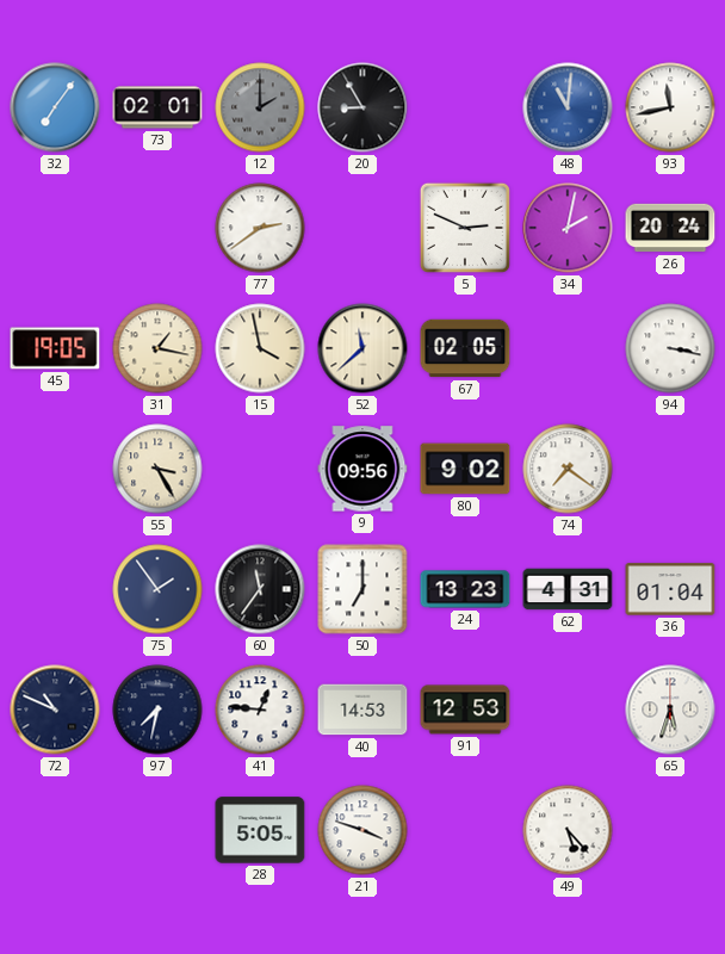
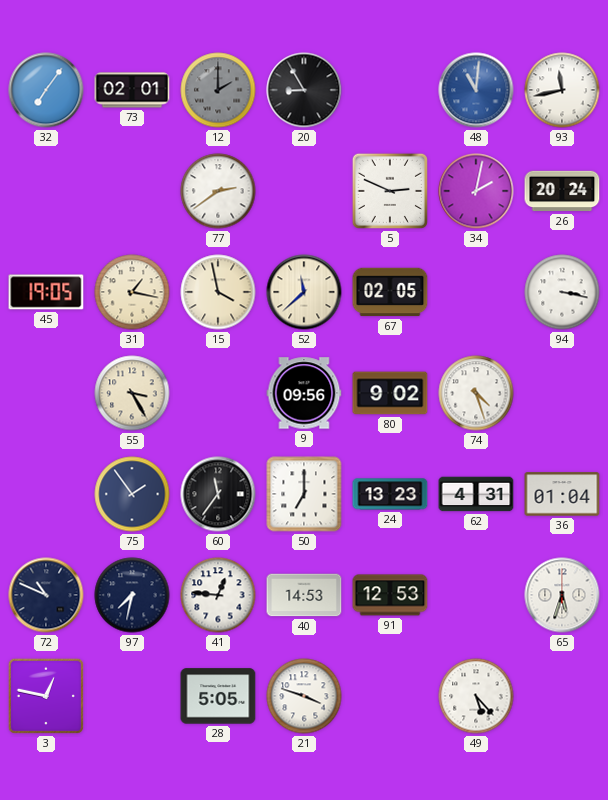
74: 7:21 -> 4:27 (476, 393)
3: none -> 12:47 (46, 696)
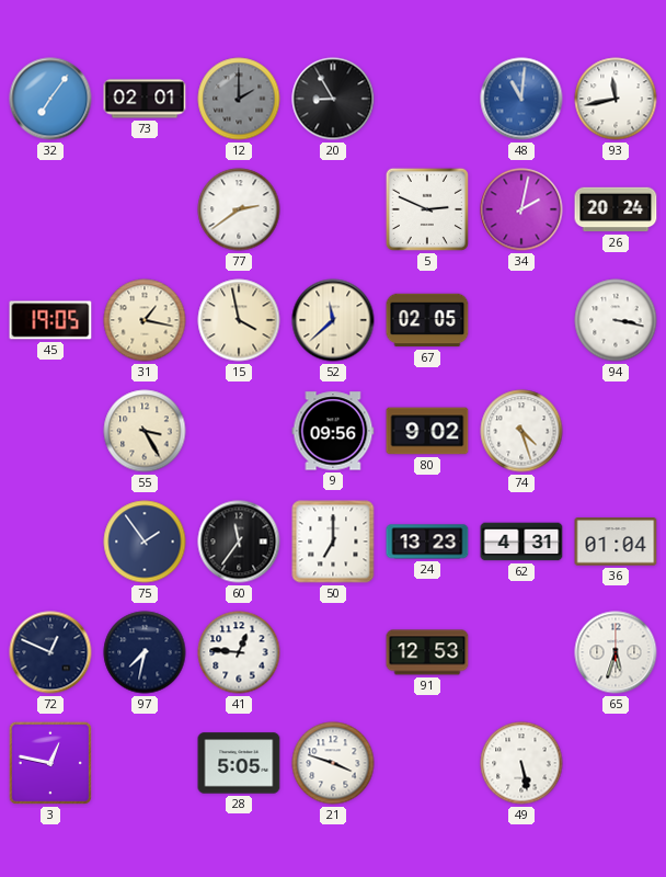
72: 10:49 -> 12:49 (50, 652)
40: 14:53 -> none (304, 595)
49: 5:23 -> 5:28 (521, 763)
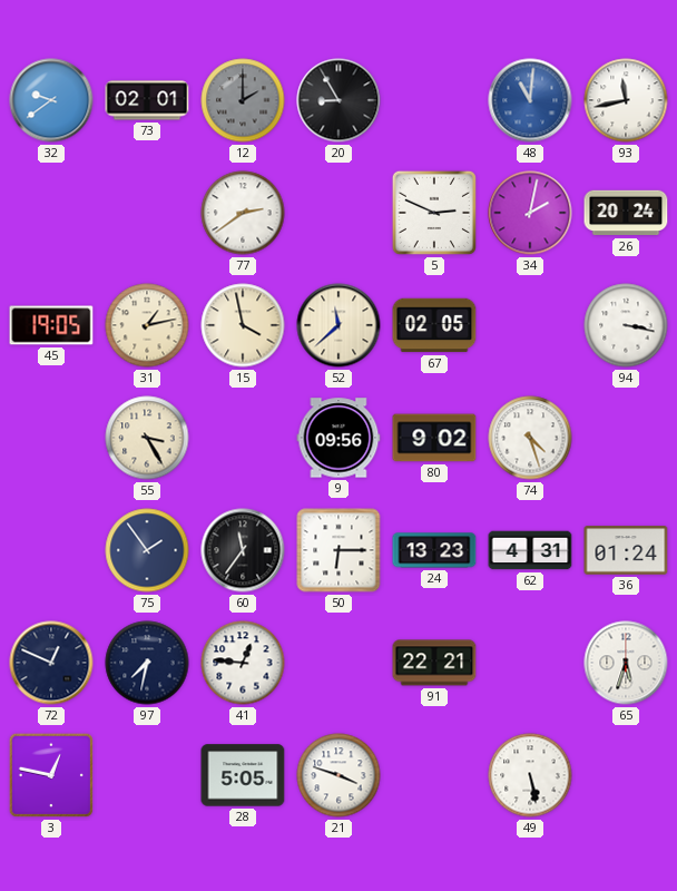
32: 7:06 -> 9:39 (51, 100)
31: 1:17 -> 1:13 (147, 325)
50: 7:00 -> 6:15 (338, 550)
36: 01:04 -> 01:24 (626, 550)
91: 12:53 -> 22:21 (434, 663)
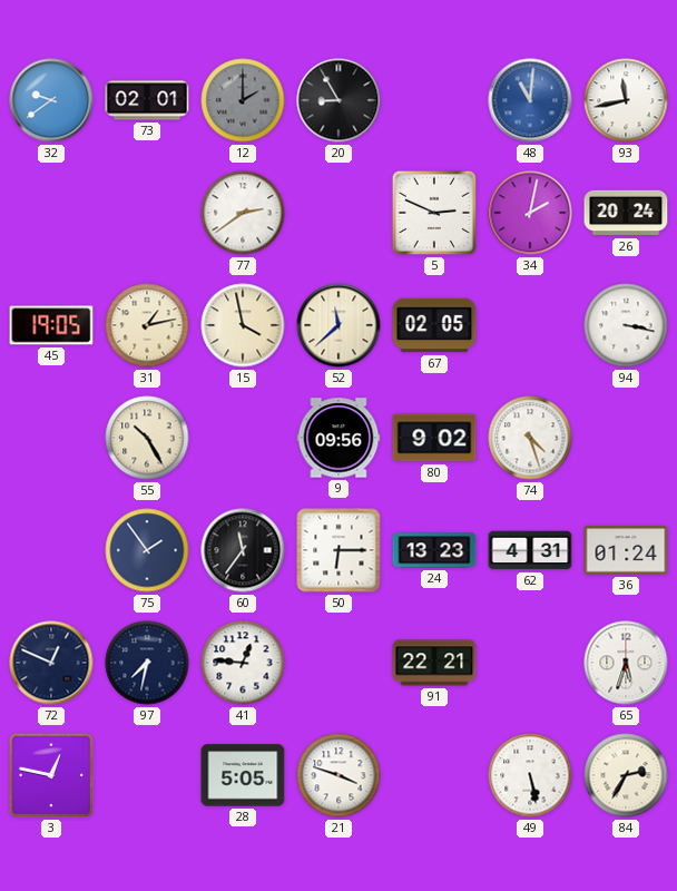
55: 3:25 -> 10:25 (147, 438)
84: none -> 2:35 (626, 775)
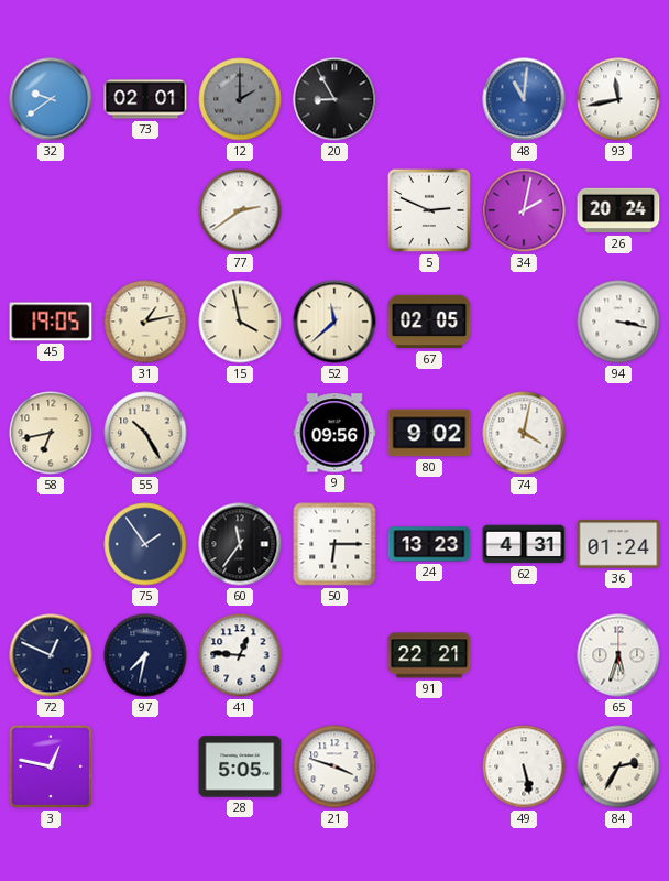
58: none -> 6:43 (51, 433)
74: 4:27 -> 4:02 (524, 433)
